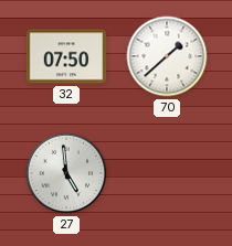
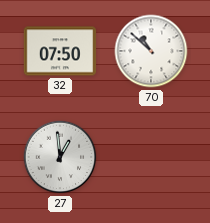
70: 1:38 -> 10:52 (151, 51)
27: 4:59 -> 12:59 (60, 157)
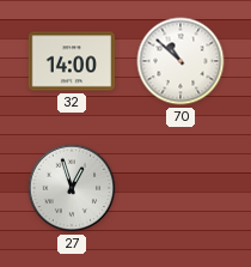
32: 07:50 -> 14:00 (72, 61)
27: 12:59 -> 12:57 (72, 188)
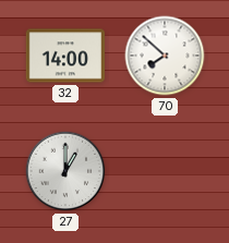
70: 10:52 -> 7:52 (165, 56)
27: 12:57 -> 1:00 (65, 171)
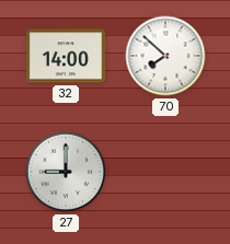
27: 1:00 -> 9:00 (66, 172)
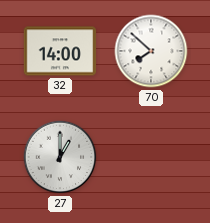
27: 9:00 -> 1:00 (60, 157)
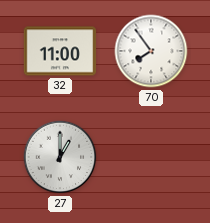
32: 14:00 -> 11:00 (60, 51)
70: 7:52 -> 7:54 (151, 51)
